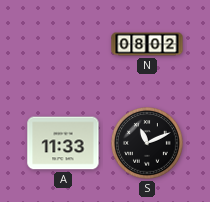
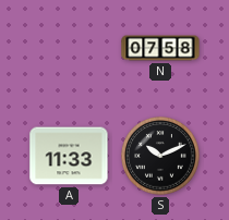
N: 08:02 -> 07:58 (160, 48)
S: 11:11 -> 10:11 (160, 156)
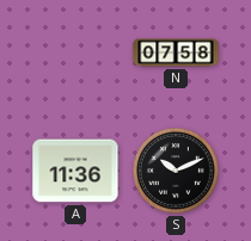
A: 11:33 -> 11:36 (75, 171)
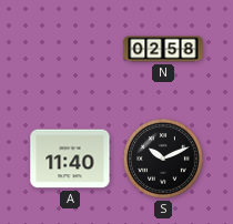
N: 07:58 -> 02:58 (163, 49)
A: 11:36 -> 11:40 (70, 159)
